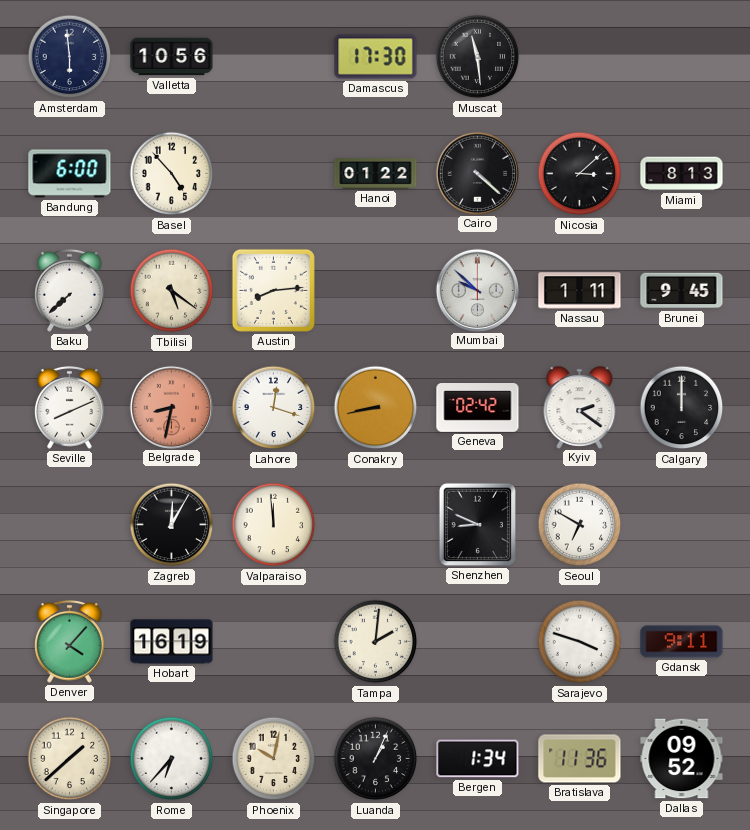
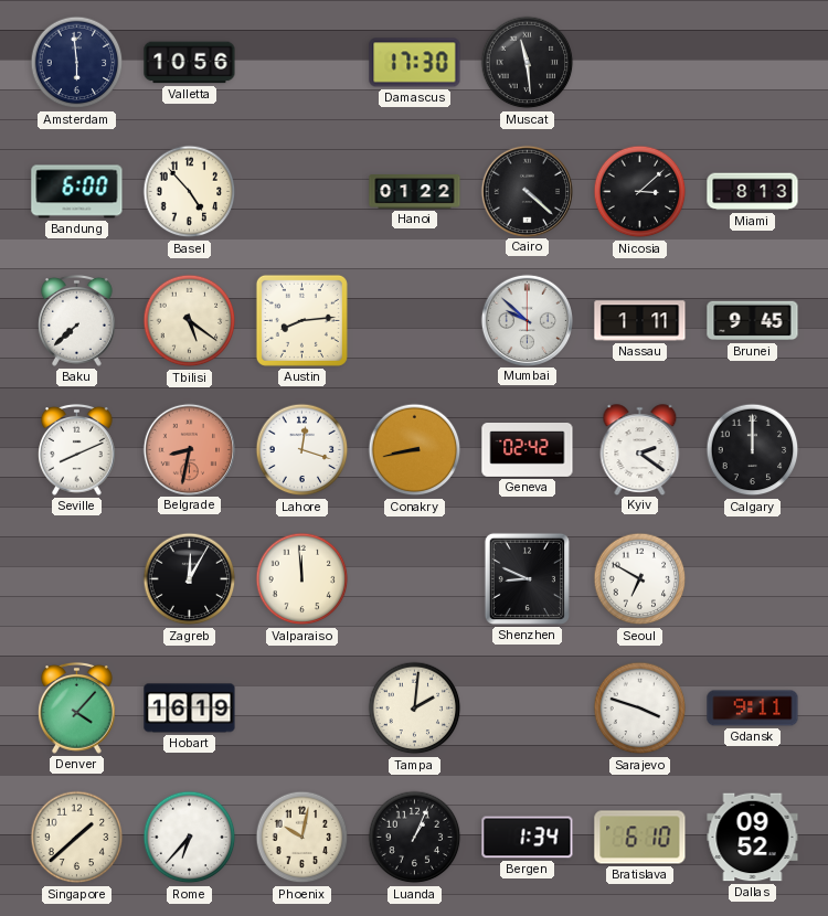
Bratislava: 11:36 -> 6:10 (640, 838)
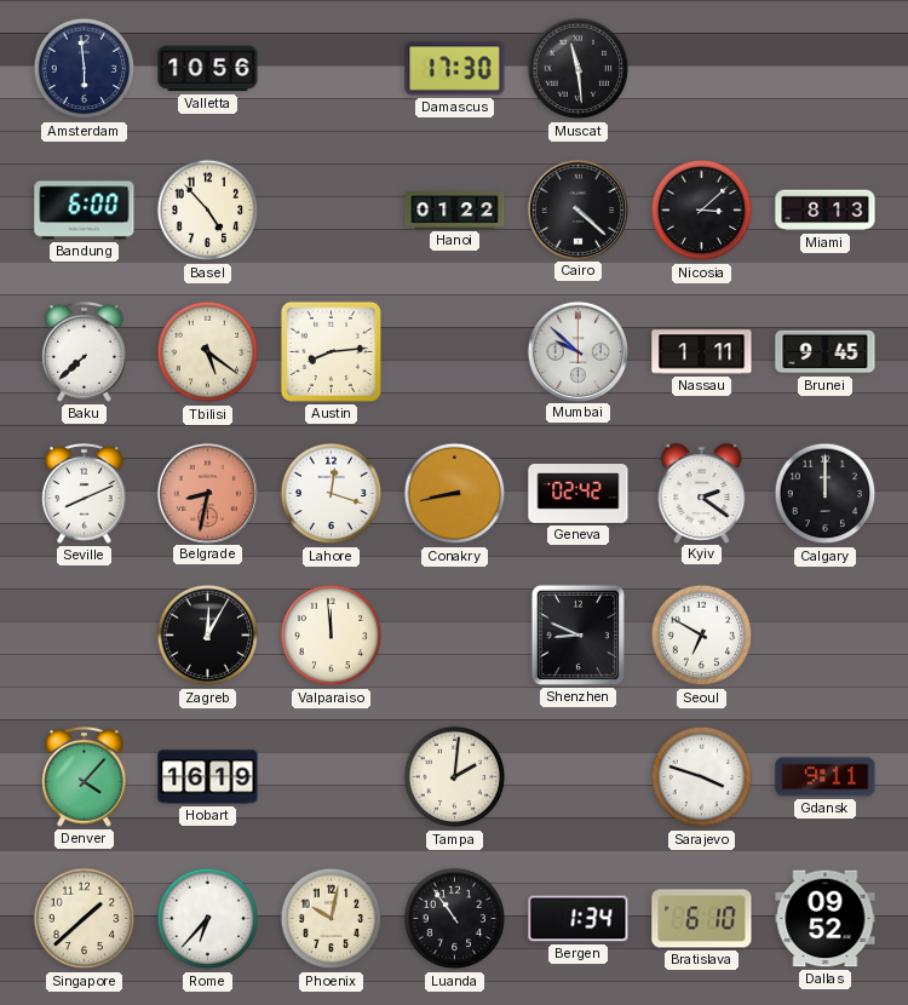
Luanda: 1:04 -> 10:54 (455, 919)
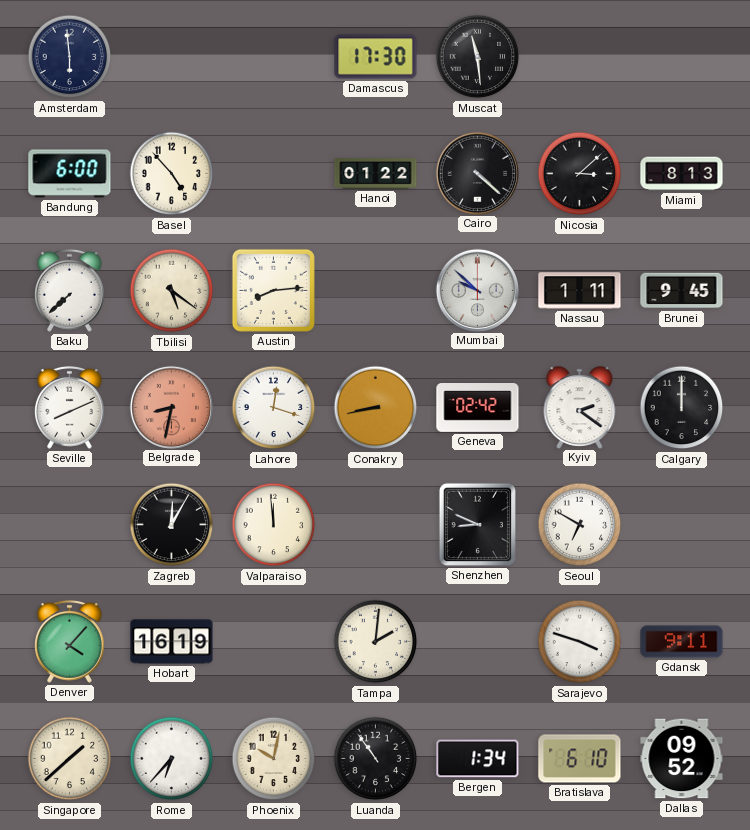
Valletta: 10:56 -> none (208, 69)
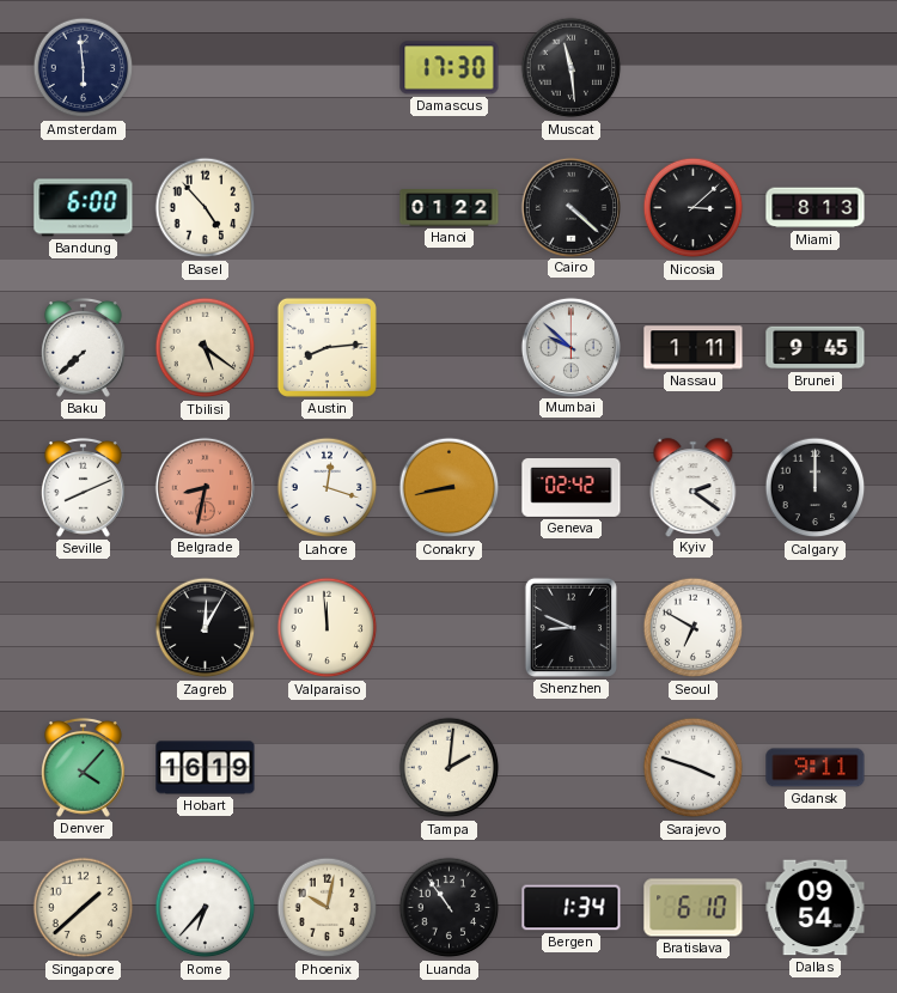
Dallas: 09:52 -> 09:54 (816, 908)
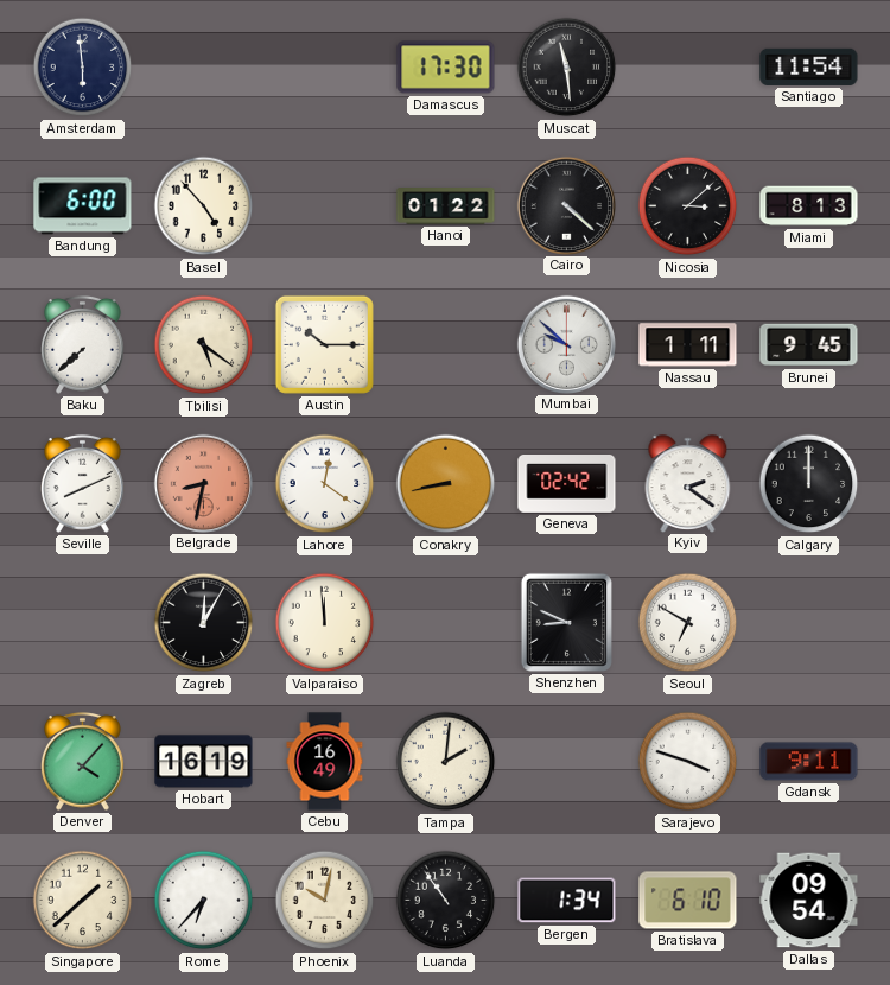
Santiago: none -> 11:54 (809, 66)
Austin: 8:14 -> 10:15 (324, 344)
Lahore: 12:18 -> 12:21 (325, 484)
Cebu: none -> 16:49 (325, 762)
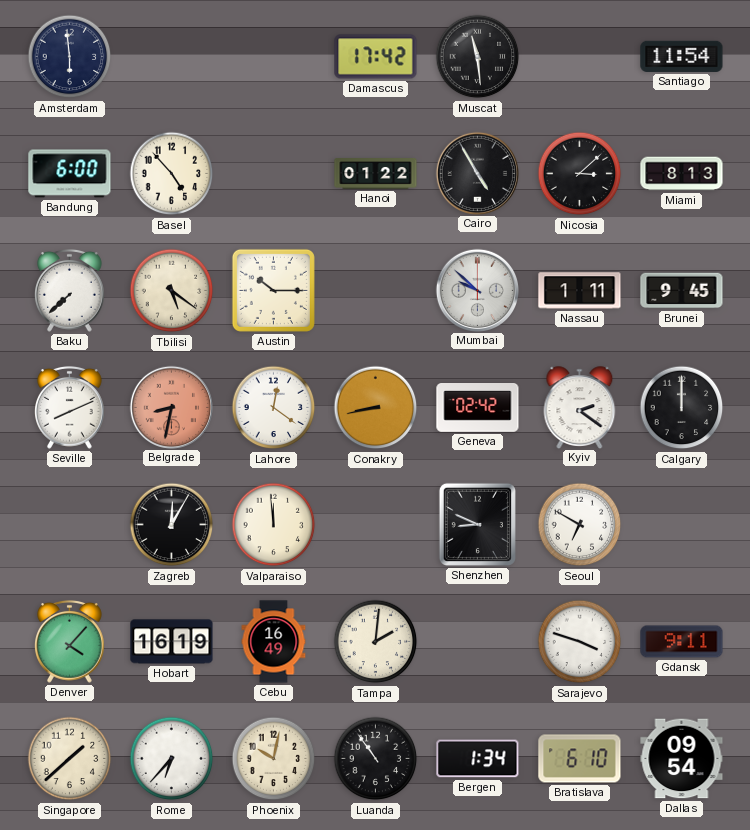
Damascus: 17:30 -> 17:42 (376, 57)
Cairo: 4:22 -> 4:55 (477, 173)
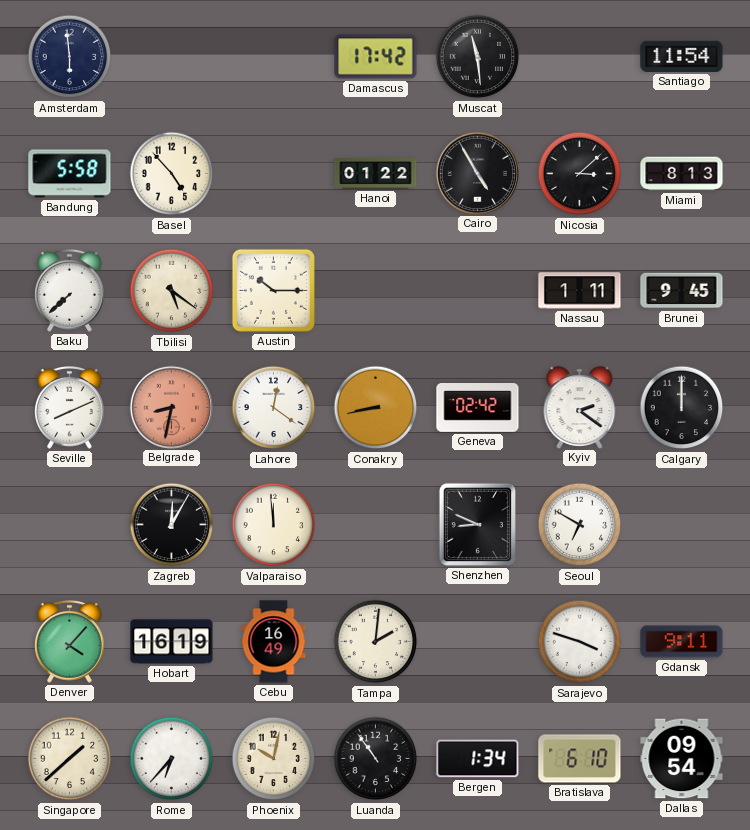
Bandung: 6:00 -> 5:58 (70, 174)
Mumbai: 9:52 -> none (477, 290)
